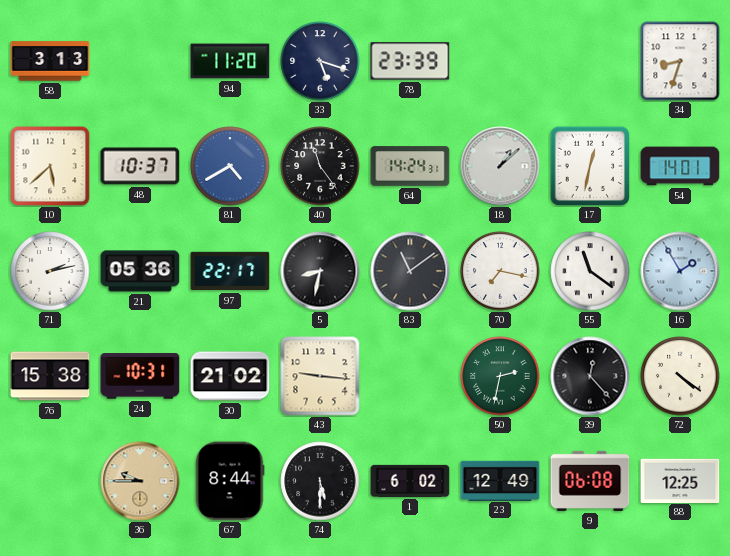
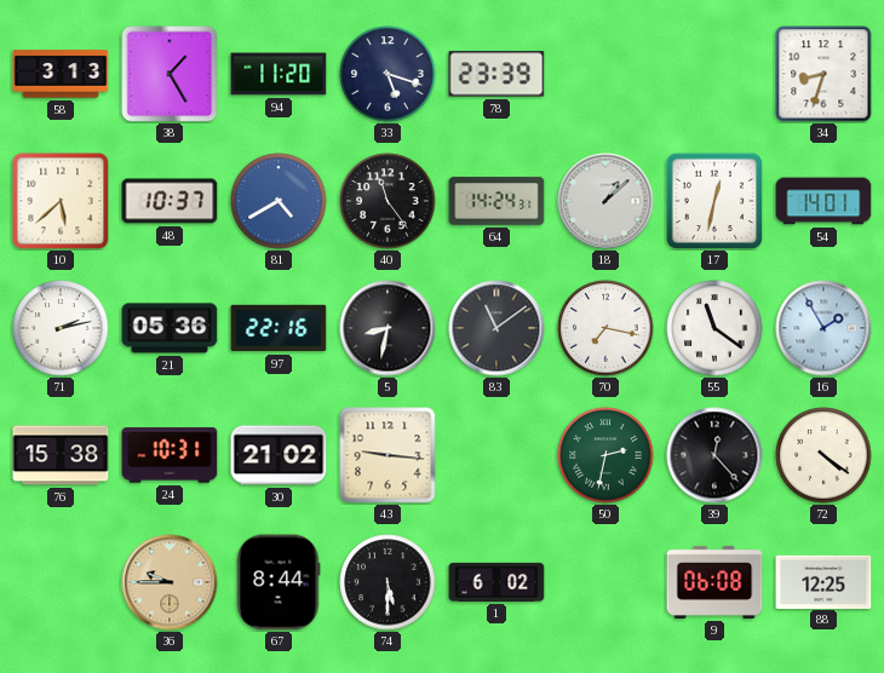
38: none -> 1:25 (170, 74)
97: 22:17 -> 22:16 (279, 328)
23: 12:49 -> none (500, 480)
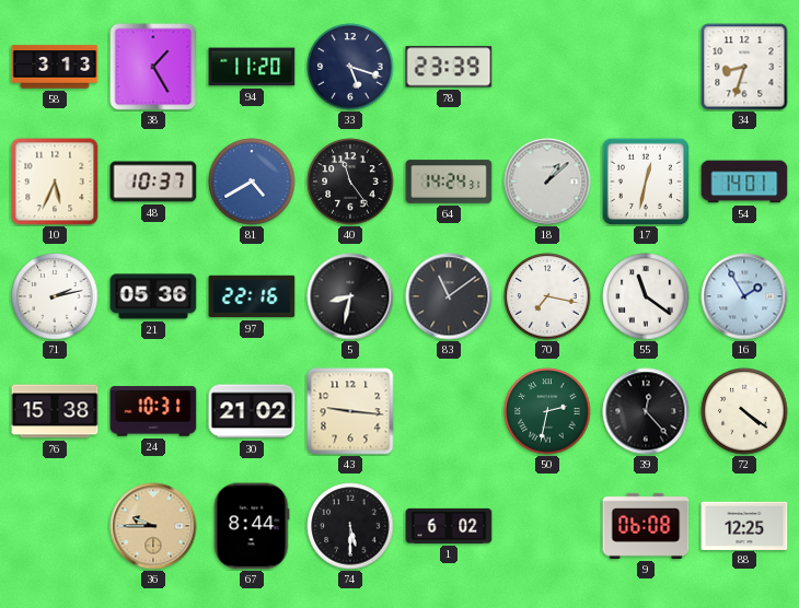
10: 5:38 -> 5:34 (55, 182)
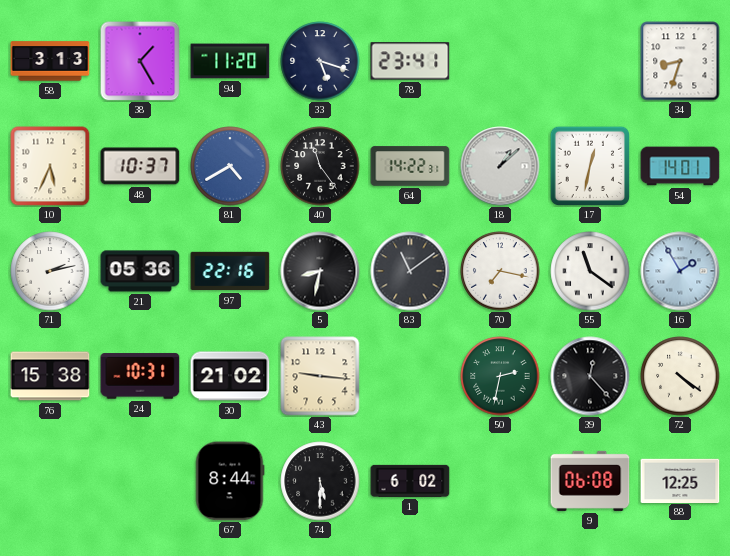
78: 23:39 -> 23:41 (410, 61)
64: 14:24 -> 14:22 (410, 166)
36: 9:45 -> none (153, 526)
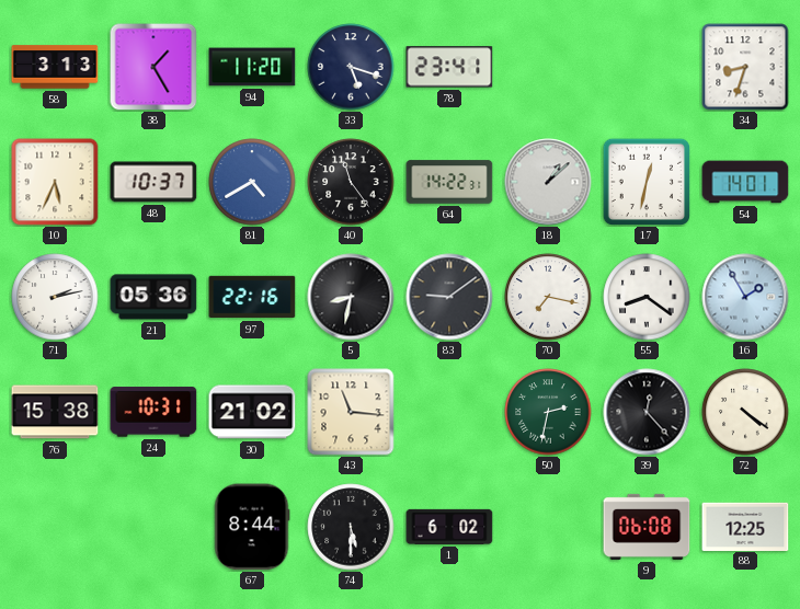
83: 11:09 -> 9:09 (449, 297)
55: 11:21 -> 8:21 (647, 297)
43: 9:16 -> 11:16 (351, 412)
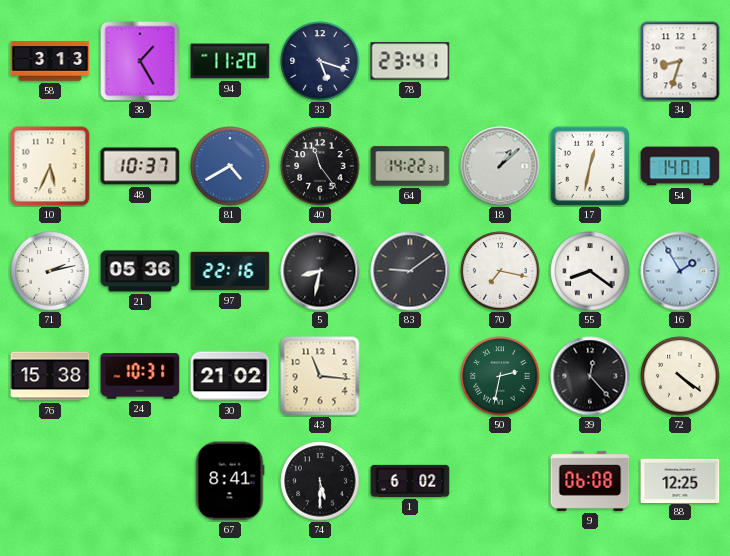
67: 8:44 -> 8:41 (230, 481)
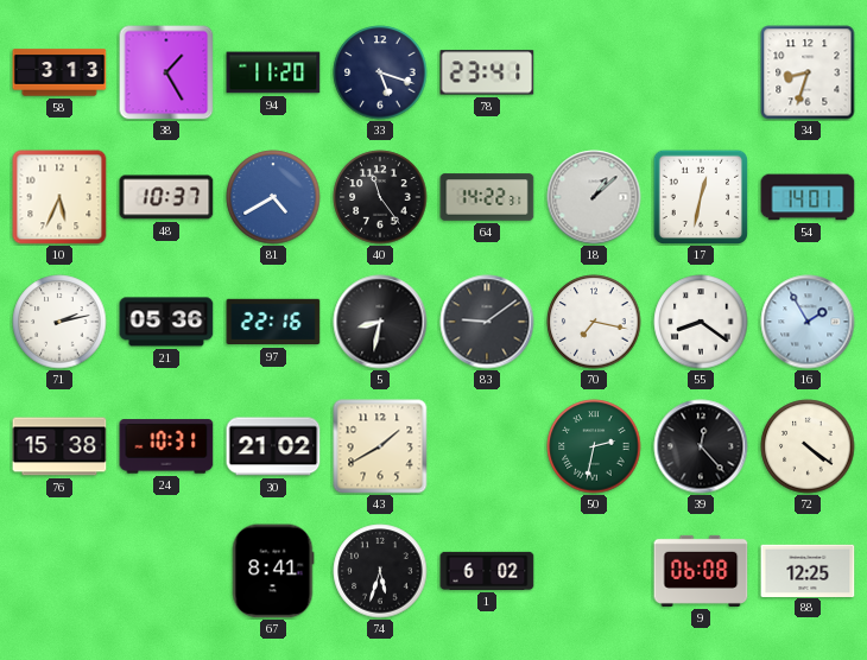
43: 11:16 -> 1:40 (380, 446)
74: 5:30 -> 5:33 (380, 571)
